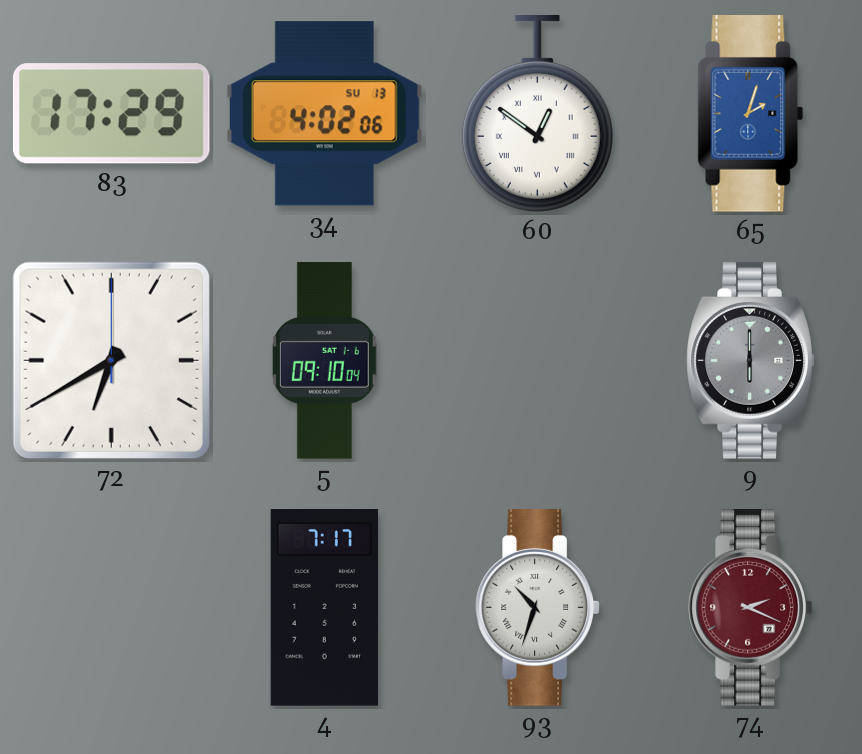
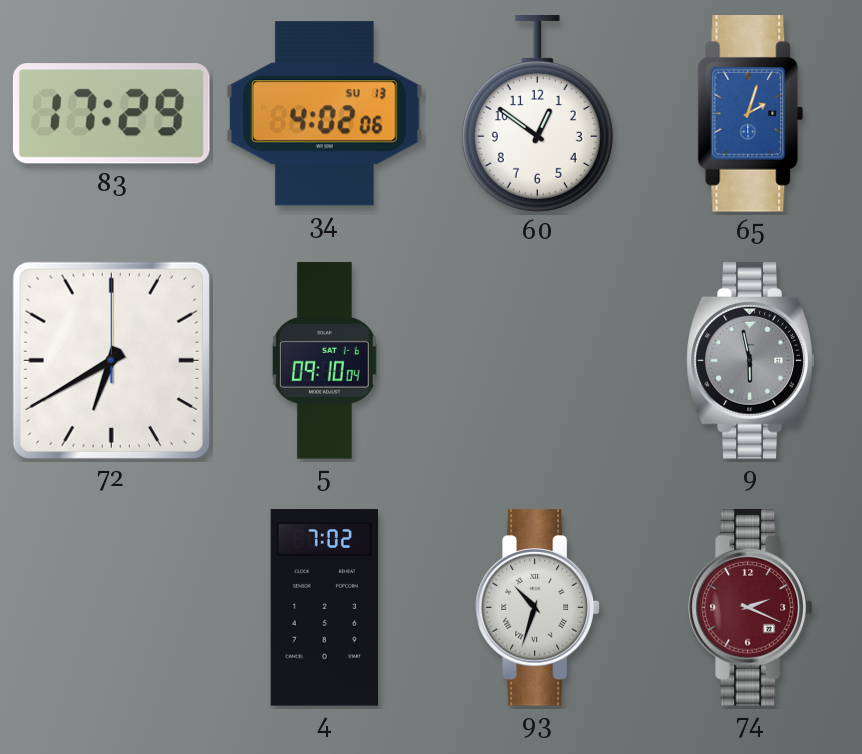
60 numerals: Roman -> Arabic (537, 114)
9: 6:00 -> 5:58 (751, 361)
4: 7:17 -> 7:02 (324, 608)
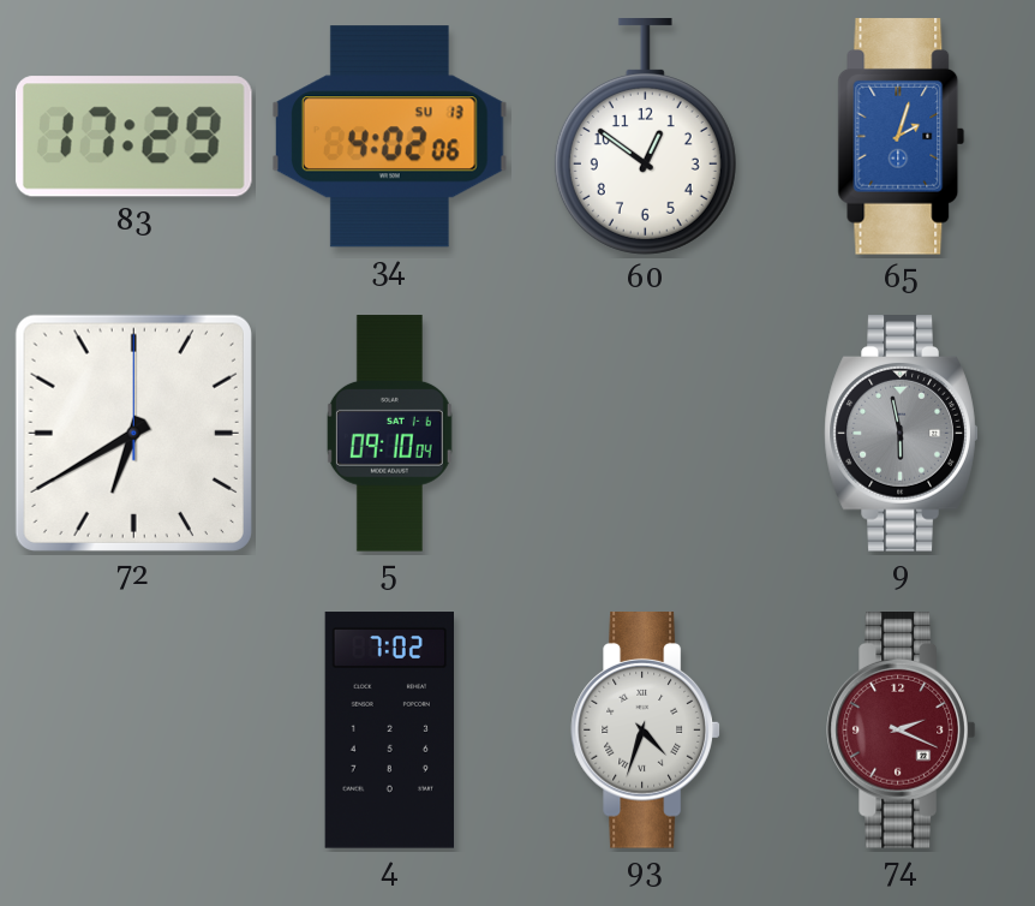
93: 10:33 -> 4:33 (646, 731)
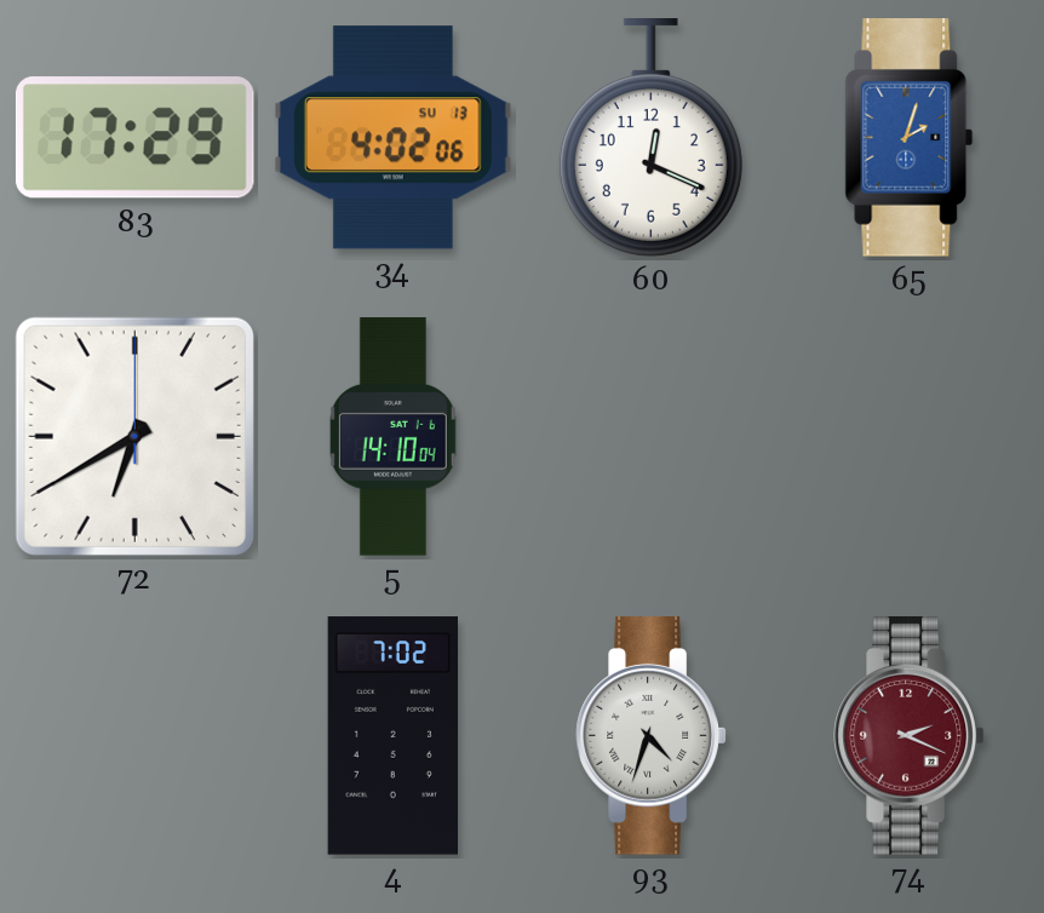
60: 12:51 -> 12:19 (650, 138)
5: 09:10 -> 14:10 (392, 437)
9: 5:58 -> none (902, 434)
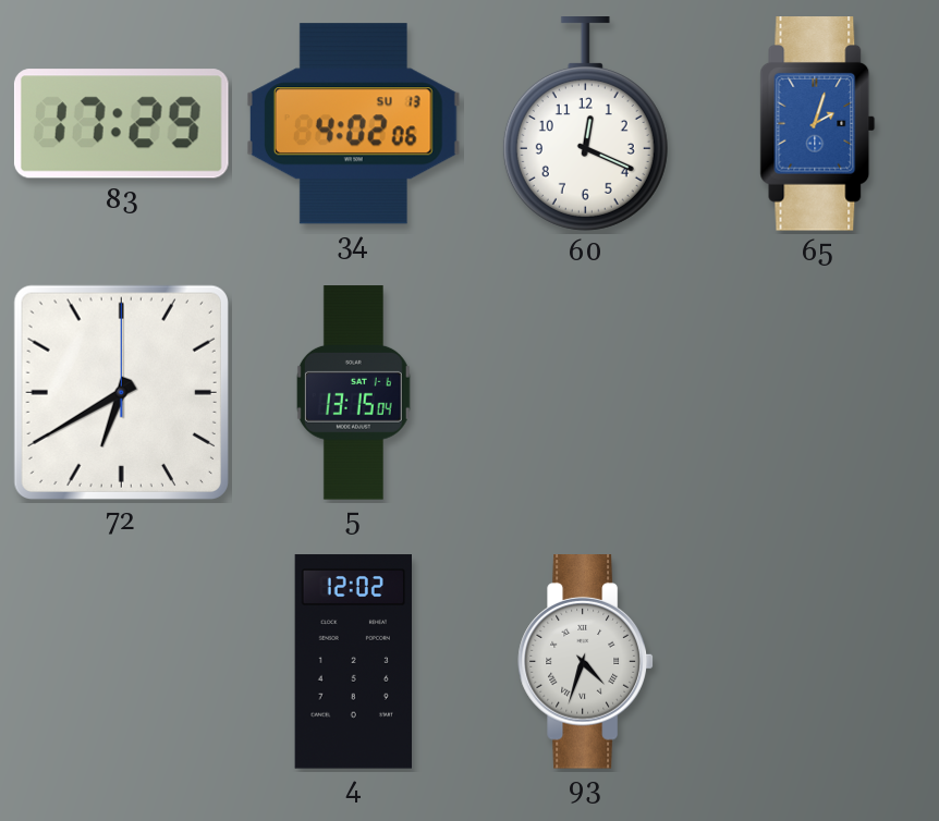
5: 14:10 -> 13:15 (353, 393)
4: 7:02 -> 12:02 (353, 662)
74: 2:19 -> none (910, 736)
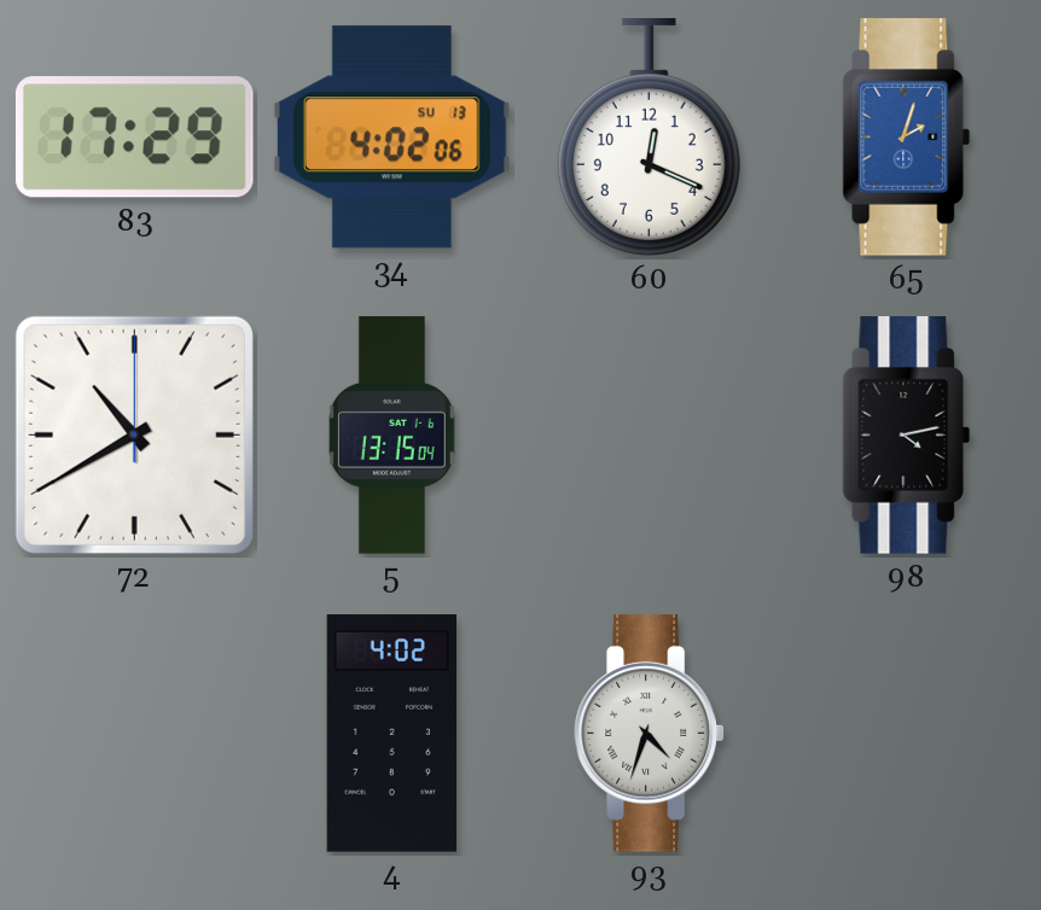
72: 6:40 -> 10:40 (134, 434)
98: none -> 4:13 (907, 436)
4: 12:02 -> 4:02 (391, 734)
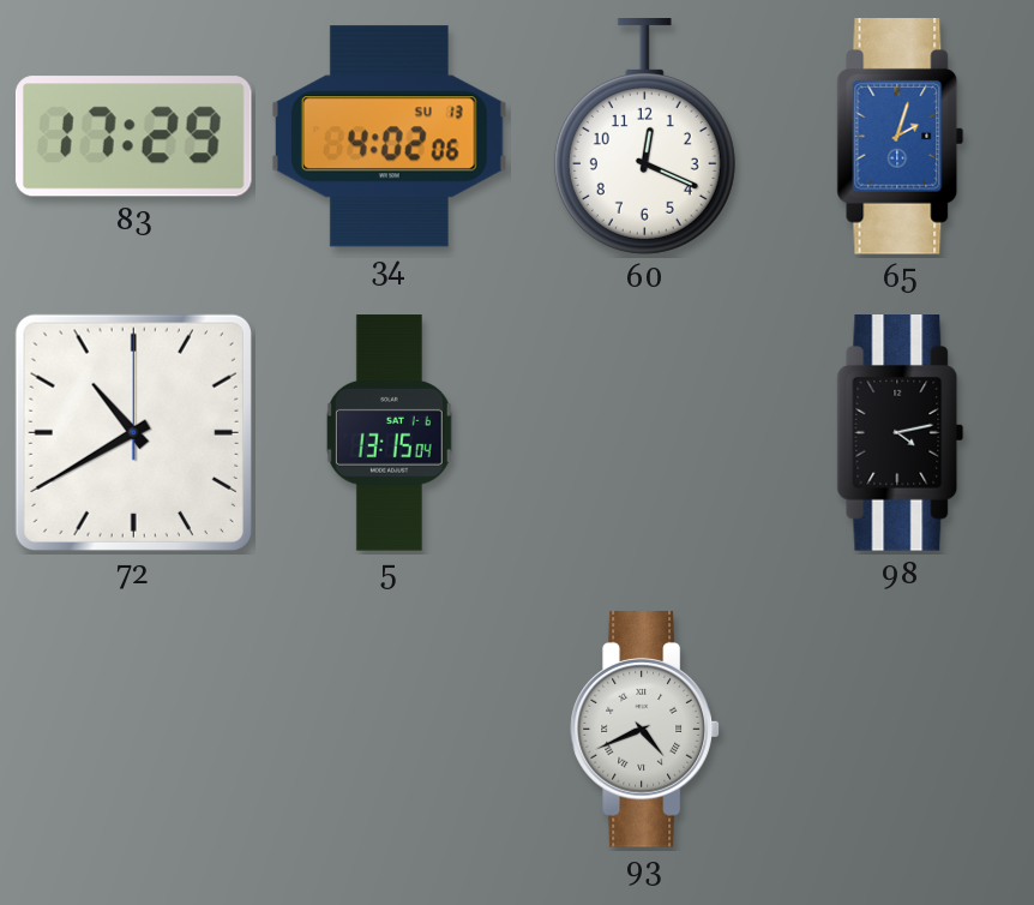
4: 4:02 -> none (391, 734)
93: 4:33 -> 4:41 (645, 730)
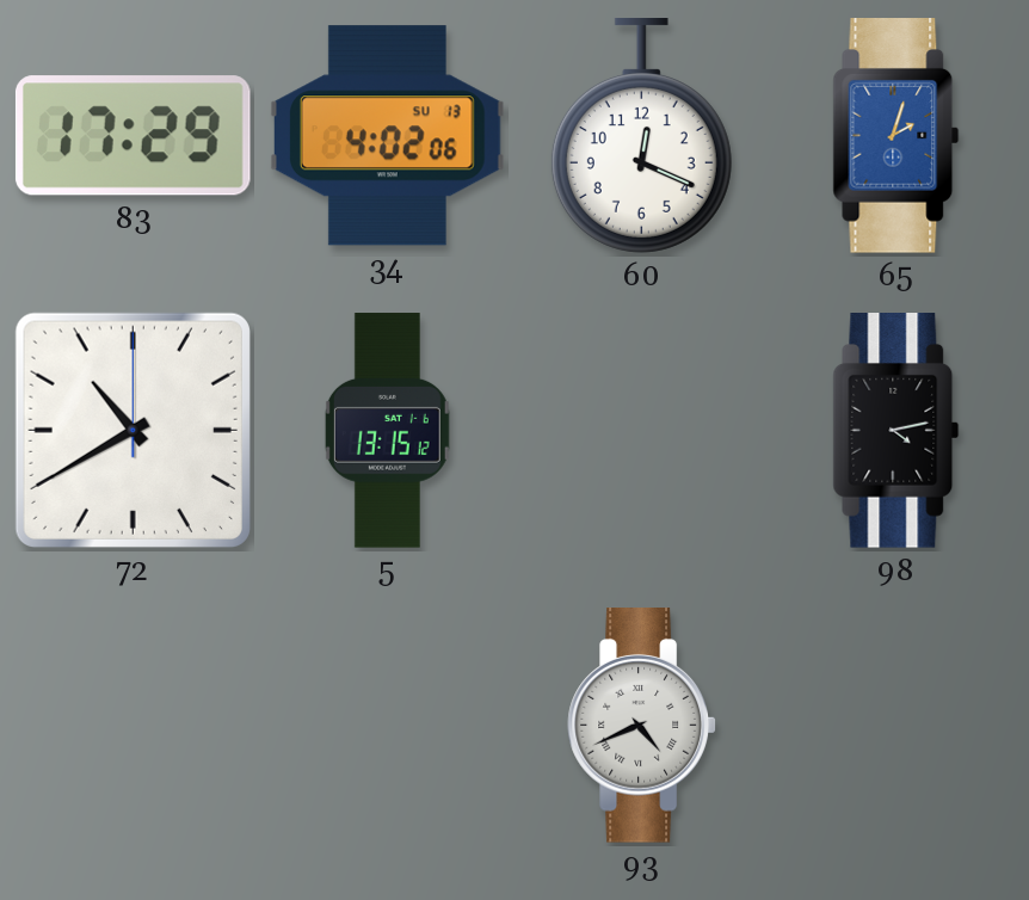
5: 13:15:04 -> 13:15:12 (387, 431)
